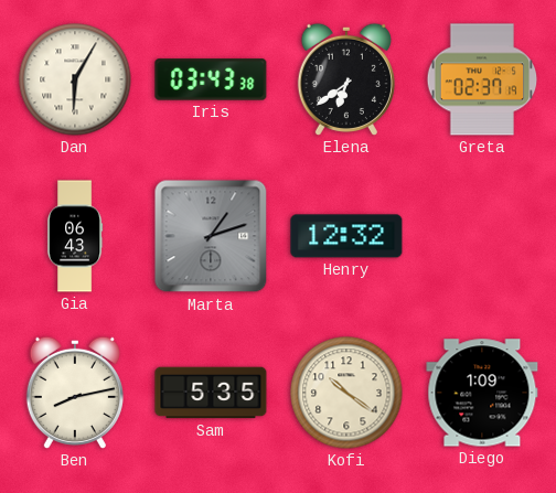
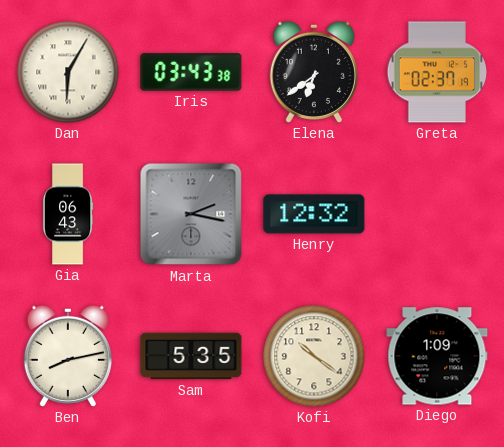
Marta: 1:12 -> 2:17 (191, 214)
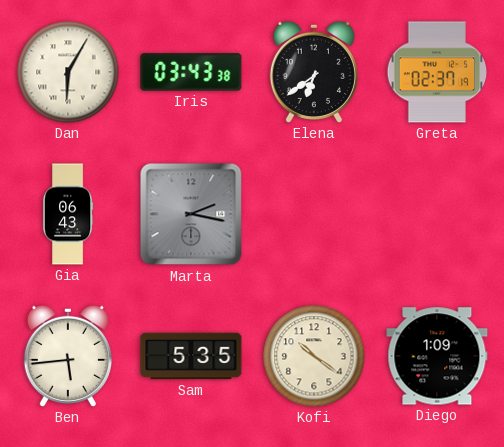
Henry: 12:32 -> none (314, 214)
Ben: 8:13 -> 5:44 (68, 356)
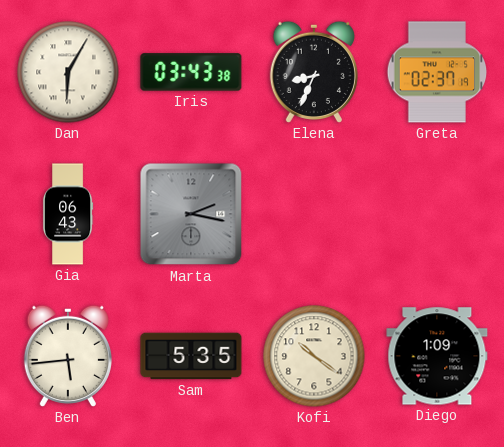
Elena: 6:39 -> 8:34 (314, 72)
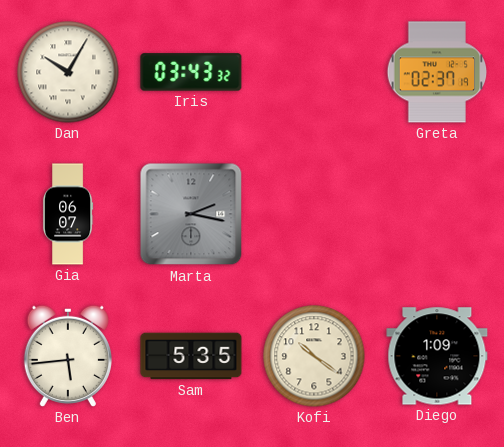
Dan: 6:05 -> 10:05 (68, 72)
Iris: 03:43:38 -> 03:43:32 (191, 72)
Elena: 8:34 -> none (314, 72)
Gia: 06:43 -> 06:07 (68, 214)
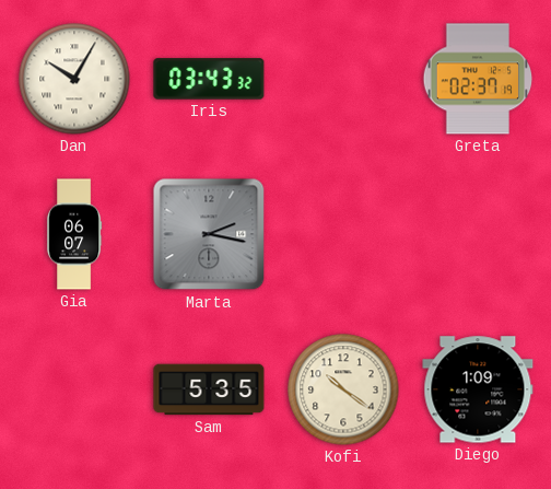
Ben: 5:44 -> none (68, 356)
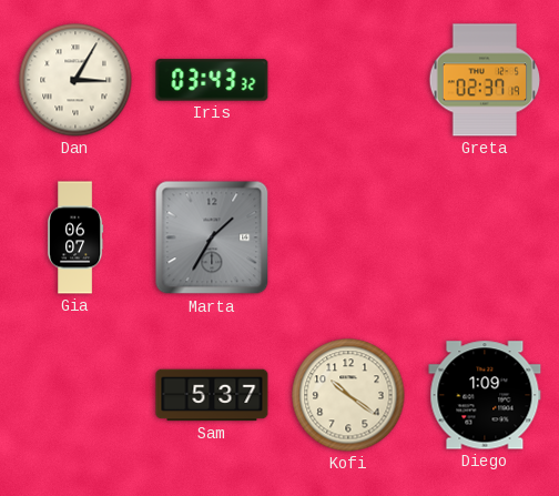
Dan: 10:05 -> 3:05 (75, 80)
Marta: 2:17 -> 1:35 (212, 237)
Sam: 5:35 -> 5:37 (212, 395)
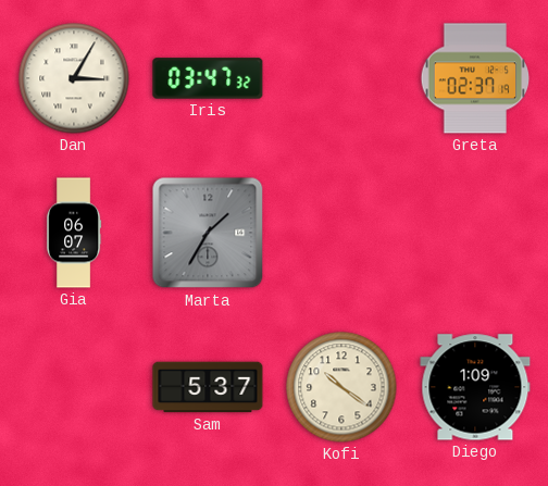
Iris: 03:43 -> 03:47 (208, 78)
